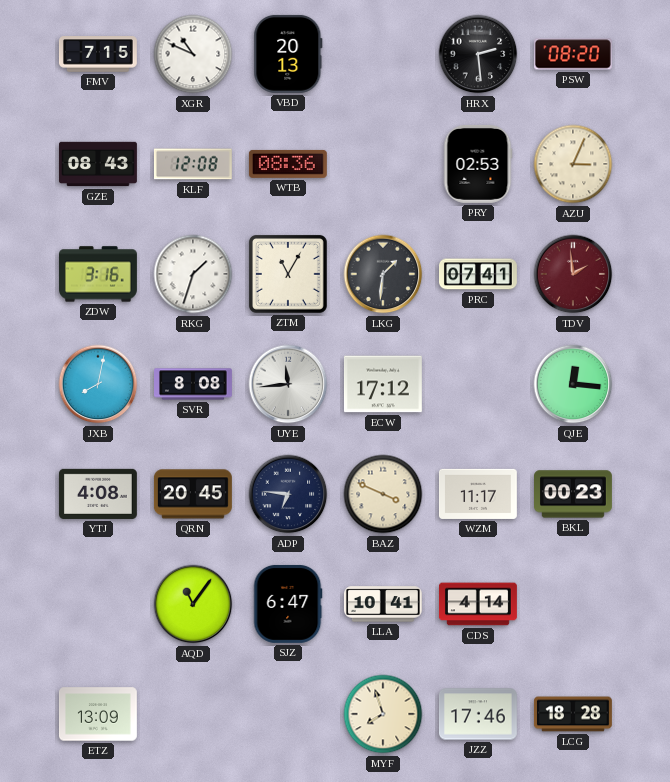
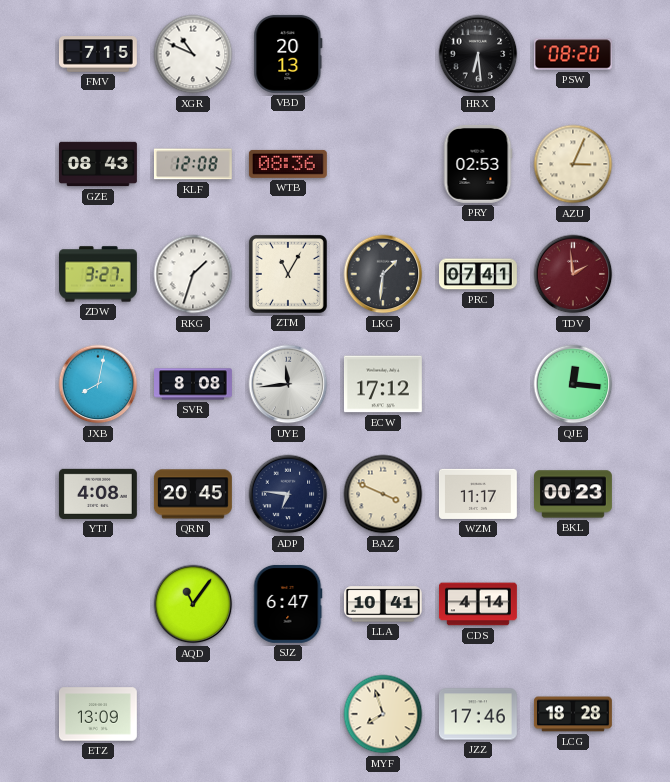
HRX: 2:29 -> 6:29 (478, 54)
ZDW: 3:16 -> 3:27 (99, 274)
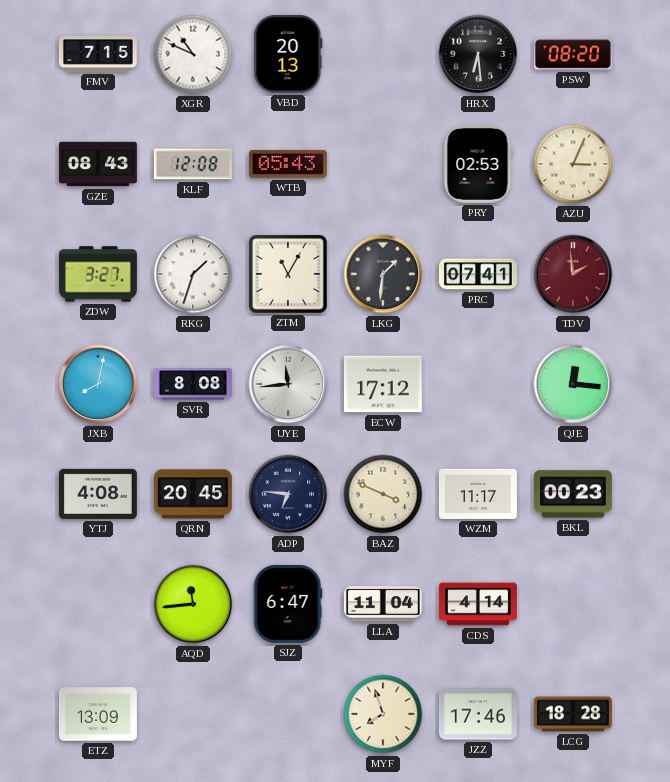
WTB: 08:36 -> 05:43 (288, 164)
AQD: 11:06 -> 11:44 (193, 604)
LLA: 10:41 -> 11:04 (383, 604)
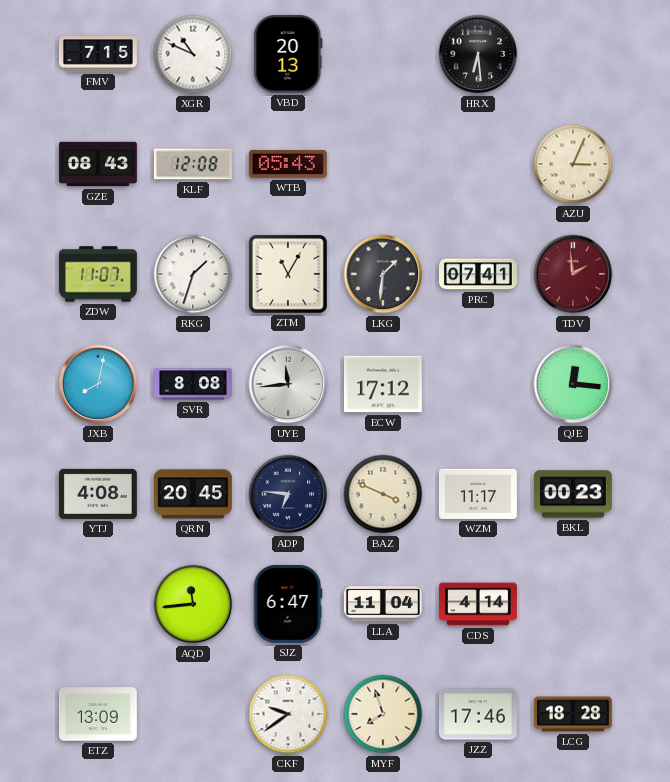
PSW: 08:20 -> none (573, 54)
PRY: 02:53 -> none (478, 164)
ZDW: 3:27 -> 11:07 (99, 274)
CKF: none -> 9:39 (288, 714)
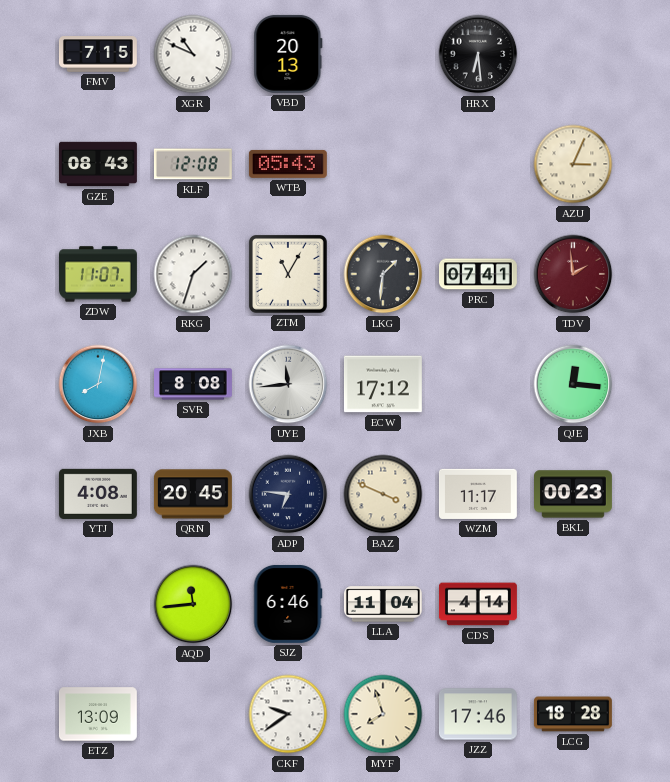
SJZ: 6:47 -> 6:46 (288, 604)
